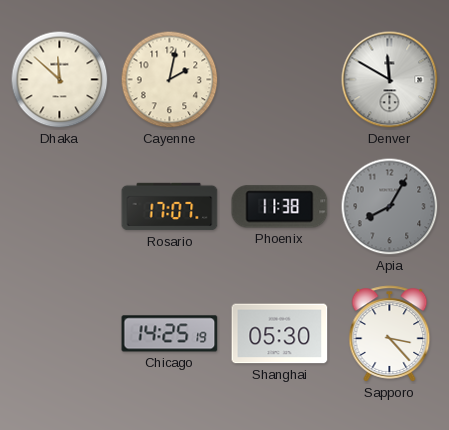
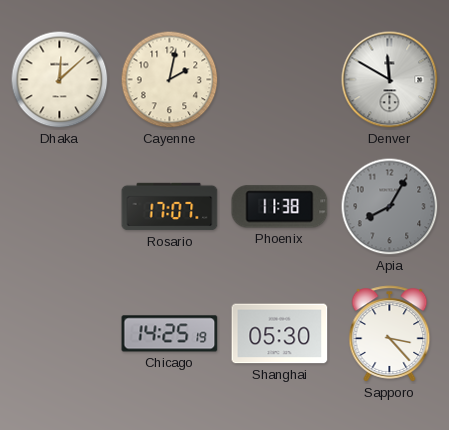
Dhaka: 11:52 -> 12:08 (60, 80)
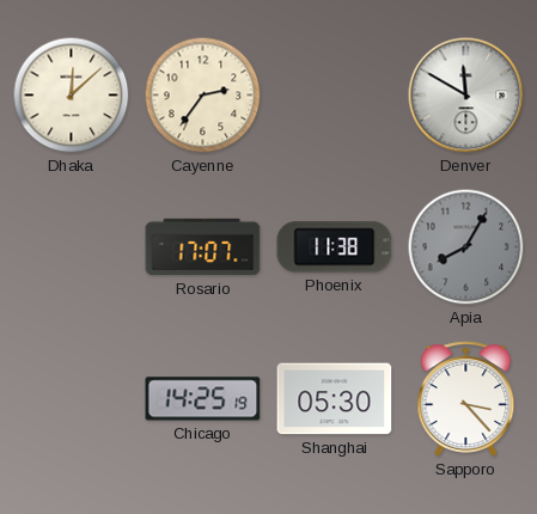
Cayenne: 2:02 -> 2:36 (203, 96)
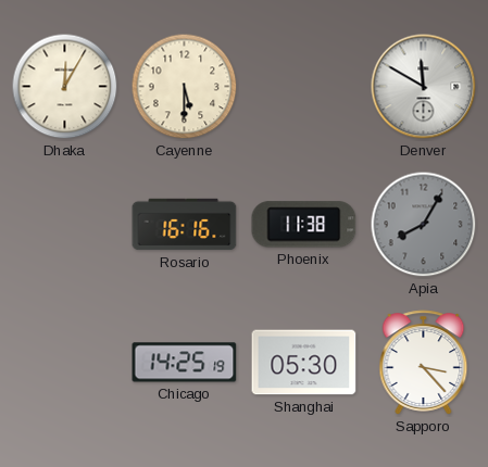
Dhaka: 12:08 -> 12:05 (65, 87)
Cayenne: 2:36 -> 5:30 (185, 87)
Rosario: 17:07 -> 16:16 (185, 225)
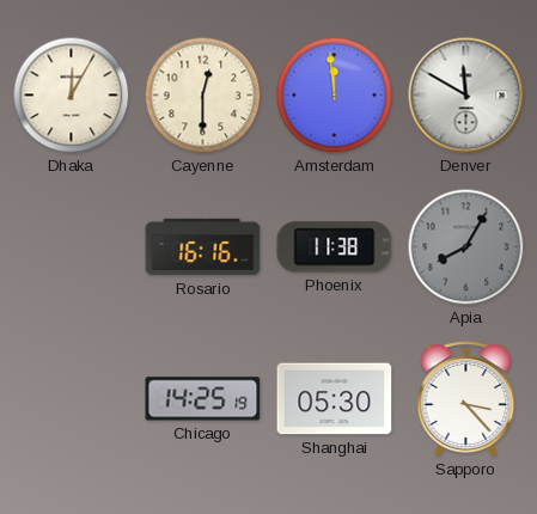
Cayenne: 5:30 -> 12:30 (203, 96)
Amsterdam: none -> 11:59 (335, 96)
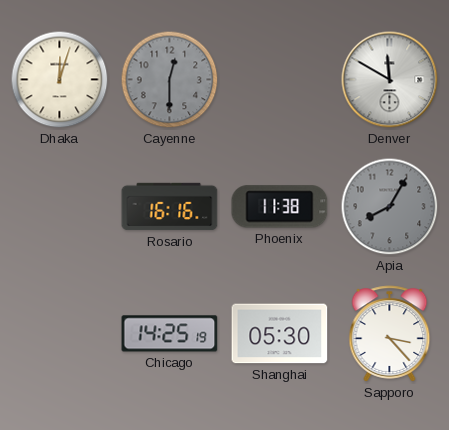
Dhaka: 12:05 -> 12:03 (60, 80)
Cayenne dial: cream -> grey (170, 80)
Amsterdam: 11:59 -> none (335, 96)
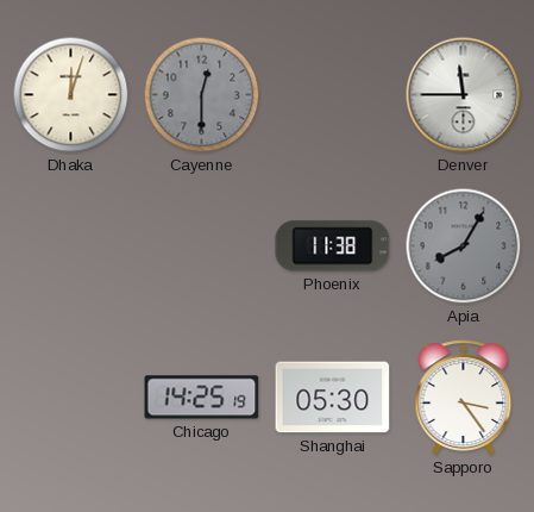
Denver: 11:50 -> 11:45 (464, 95)
Rosario: 16:16 -> none (170, 207)
Sapporo: 3:23 -> 3:24 (464, 398)
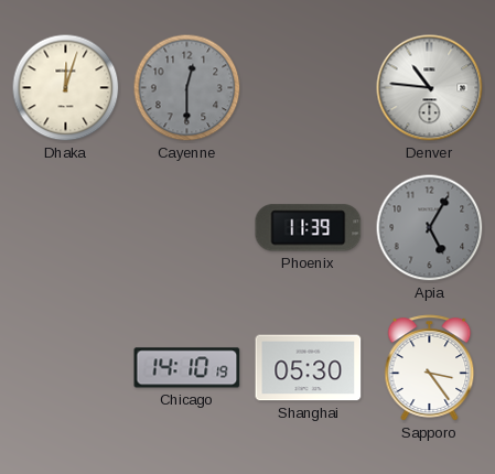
Denver: 11:45 -> 10:46 (430, 88)
Phoenix: 11:38 -> 11:39 (309, 228)
Apia: 8:05 -> 5:05 (430, 228)
Chicago: 14:25 -> 14:10 (187, 368)
